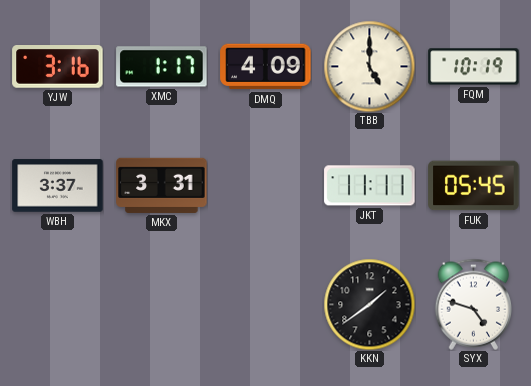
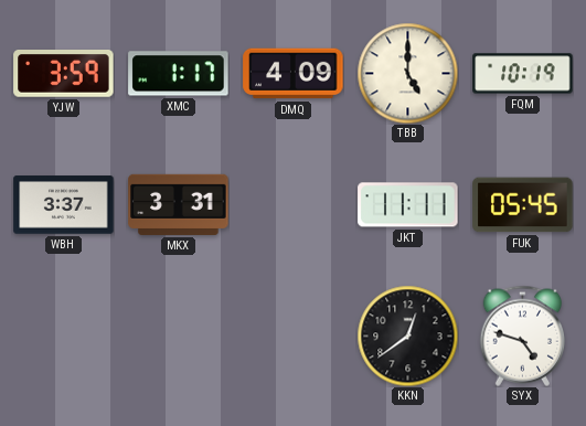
YJW: 3:16 -> 3:59 (64, 74)
KKN: 1:39 -> 12:39 (407, 336)
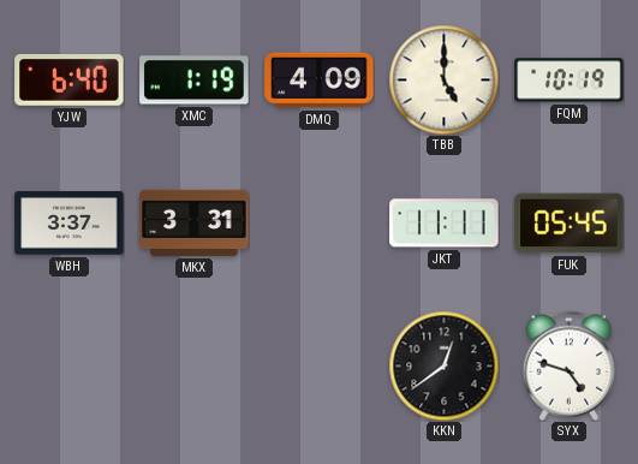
YJW: 3:59 -> 6:40 (70, 81)
XMC: 1:17 -> 1:19 (195, 81)
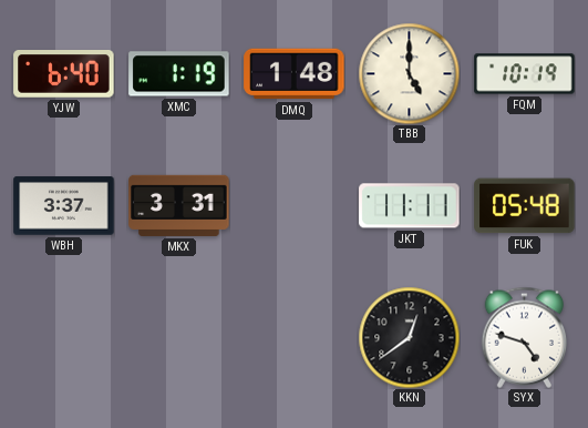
DMQ: 4:09 -> 1:48 (295, 74)
FUK: 05:45 -> 05:48 (525, 206)
